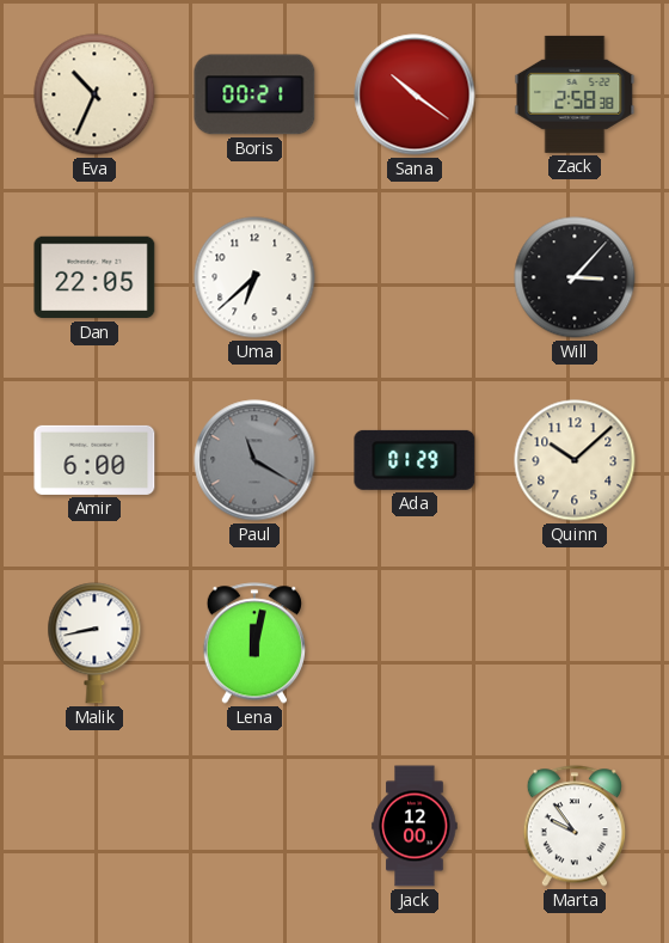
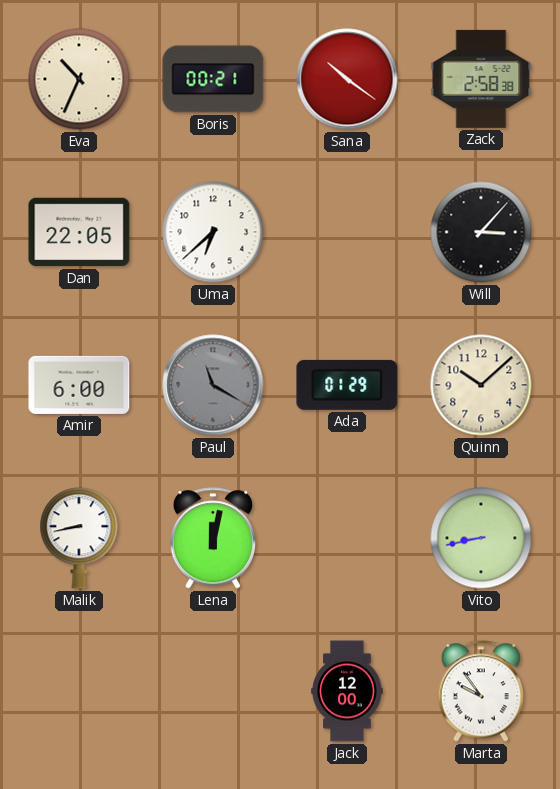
Vito: none -> 8:43 (481, 538)
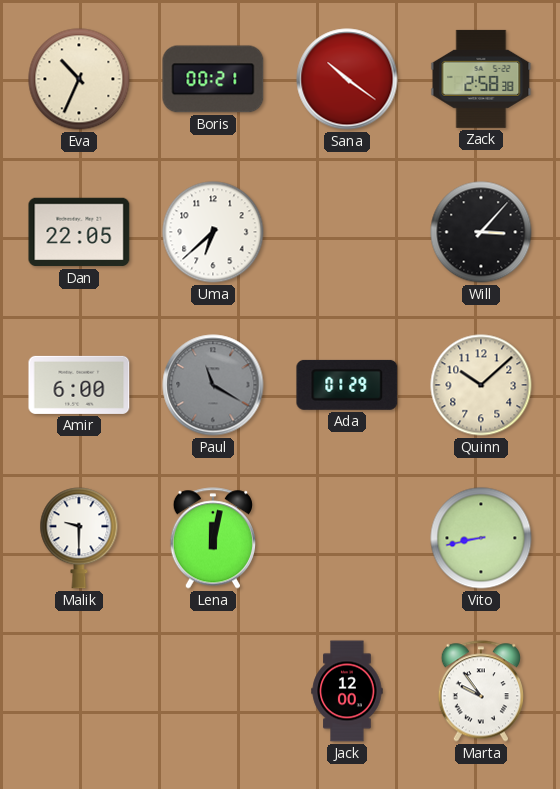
Malik: 8:43 -> 9:30 (79, 538)
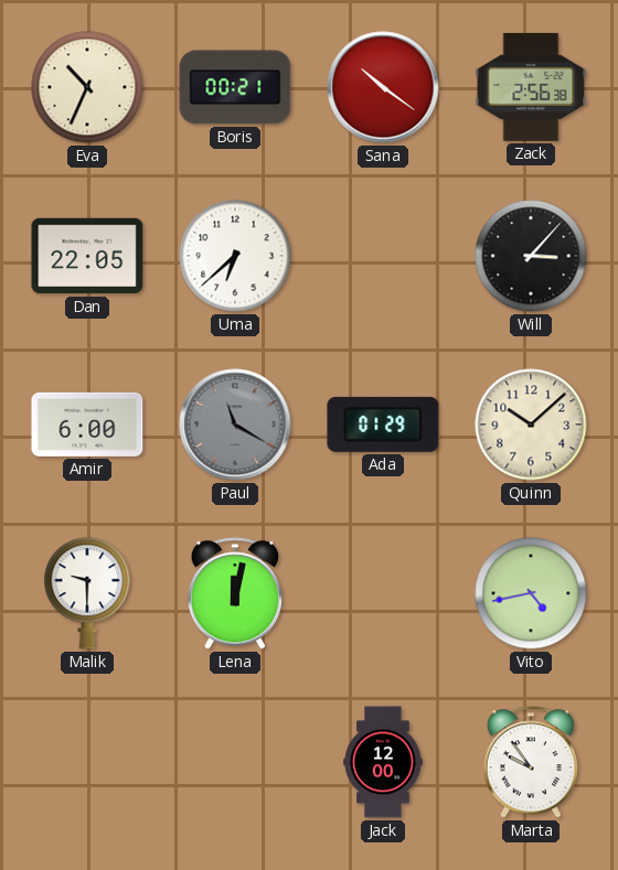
Zack: 2:58 -> 2:56 (531, 87)
Vito: 8:43 -> 4:43 (531, 593)
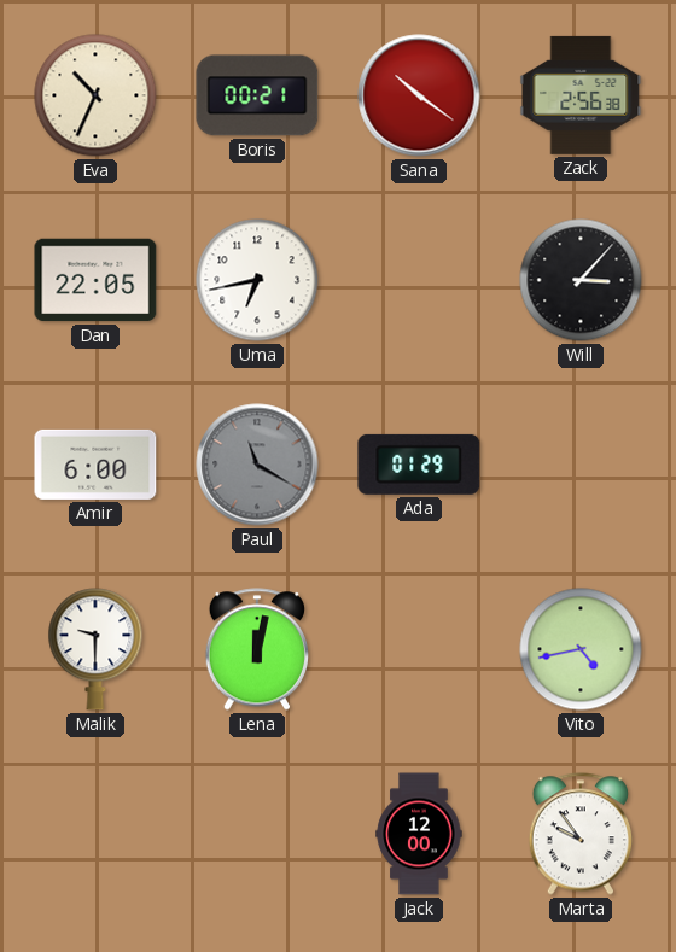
Uma: 6:38 -> 6:43 (257, 280)
Quinn: 10:08 -> none (531, 425)
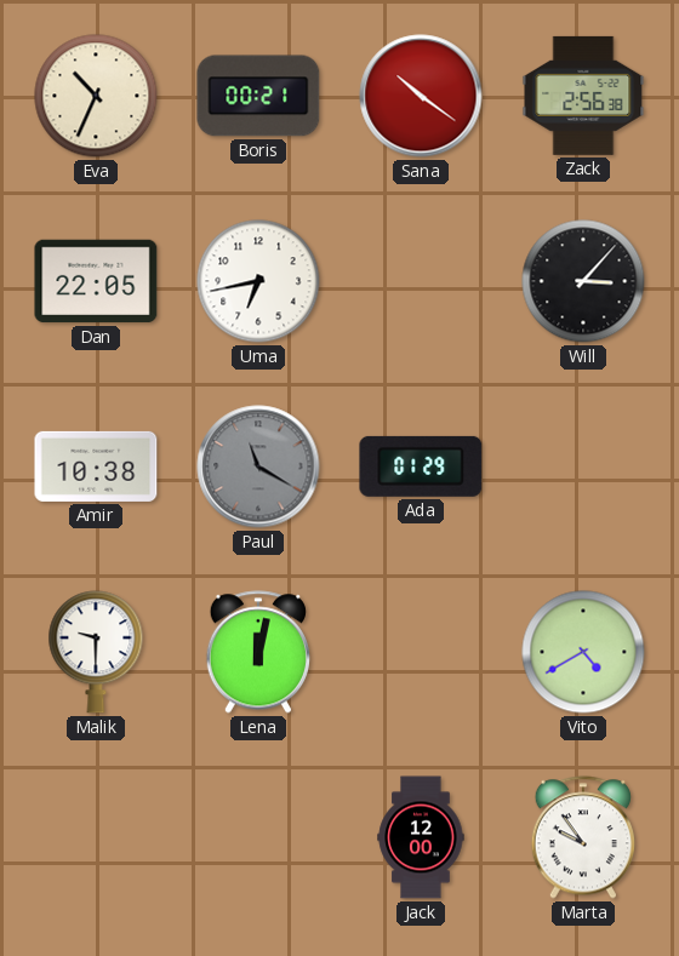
Amir: 6:00 -> 10:38 (96, 466)
Vito: 4:43 -> 4:40 (583, 652)
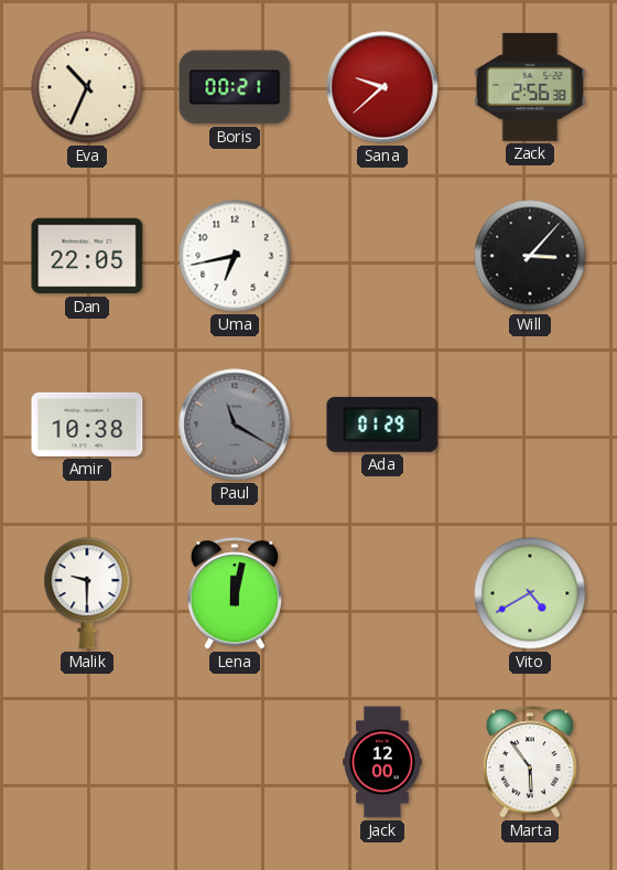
Sana: 10:21 -> 9:38 (382, 87)
Marta: 9:54 -> 5:54 (529, 762)
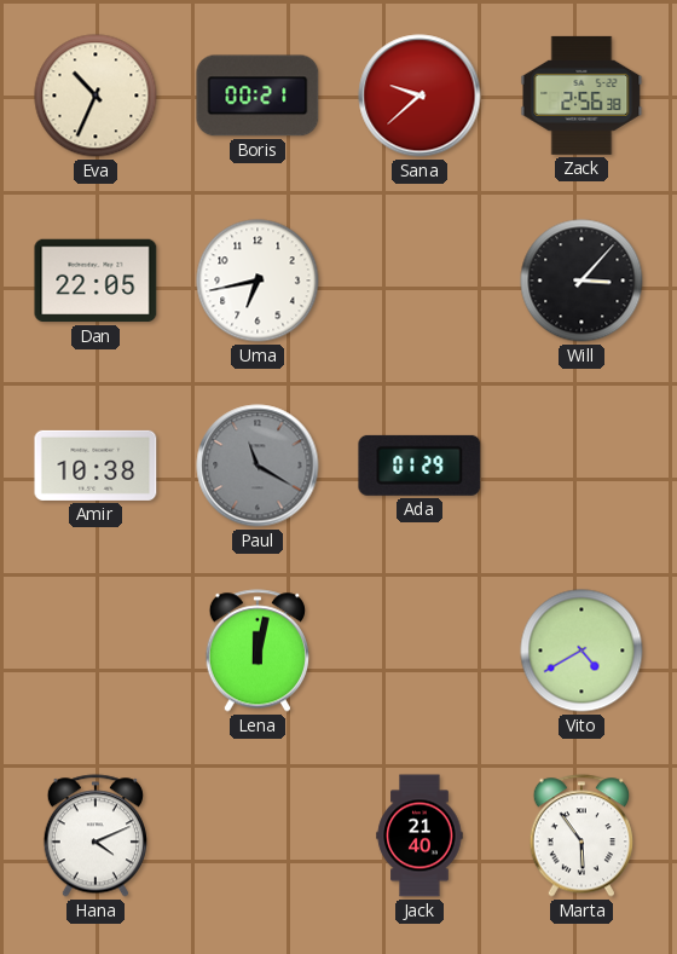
Malik: 9:30 -> none (87, 593)
Hana: none -> 4:11 (94, 836)
Jack: 12:00 -> 21:40 (419, 836)
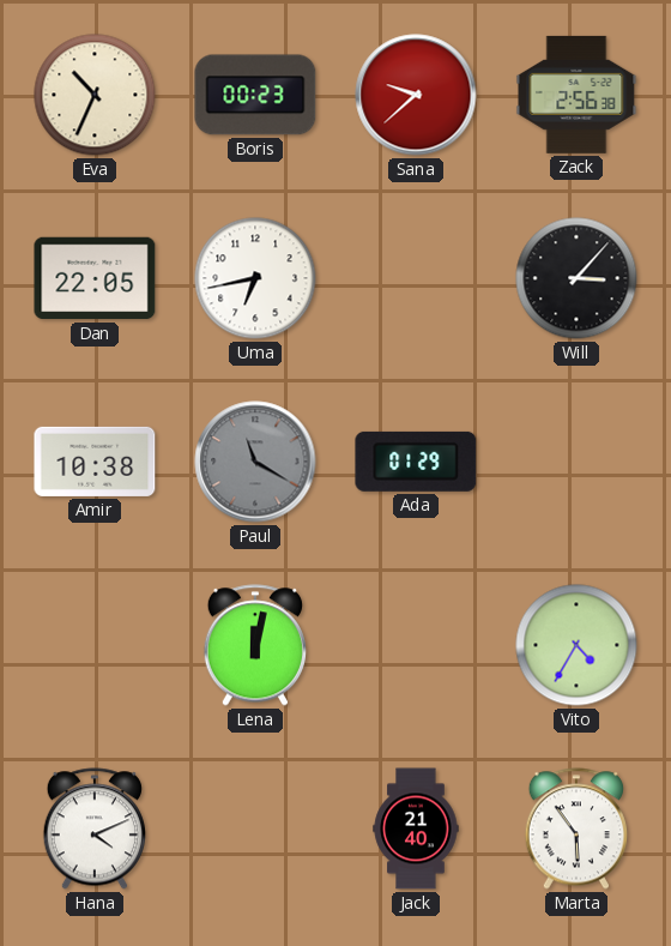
Boris: 00:21 -> 00:23 (255, 95)
Vito: 4:40 -> 4:35 (576, 645)
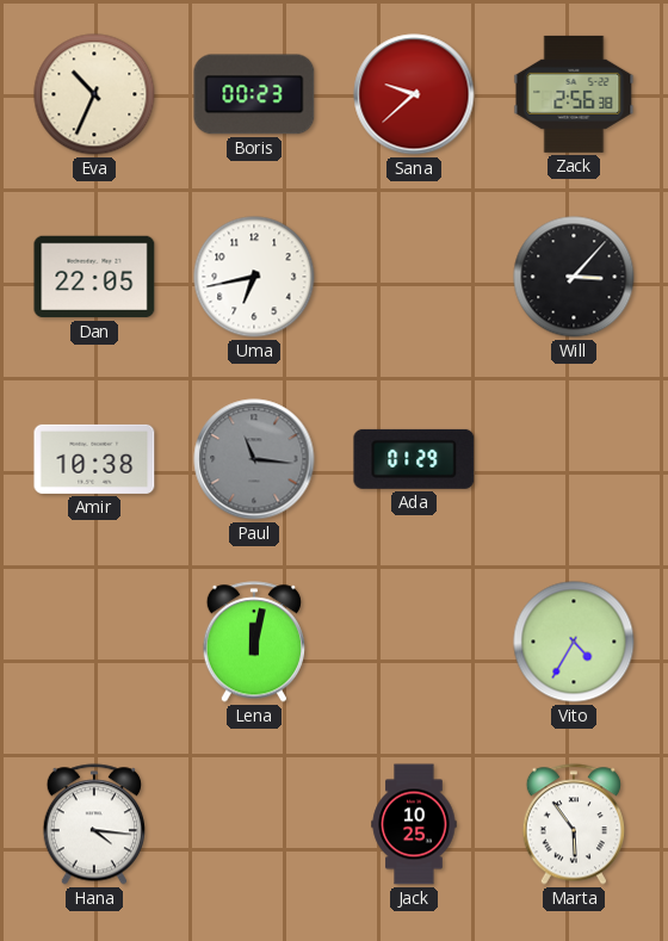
Paul: 11:20 -> 11:16 (254, 459)
Hana: 4:11 -> 4:16 (93, 824)
Jack: 21:40 -> 10:25 (414, 824)
